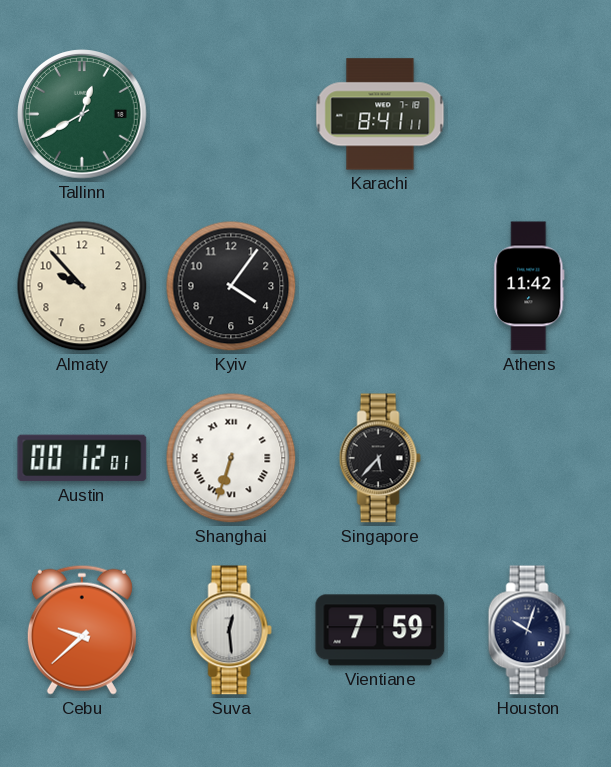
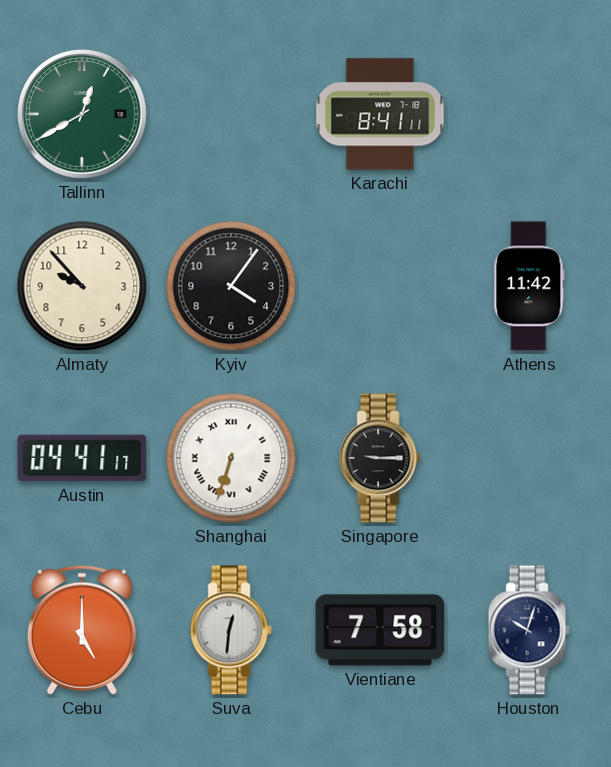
Austin: 00:12 -> 04:41 (82, 458)
Singapore: 5:37 -> 9:15 (380, 458)
Cebu: 9:38 -> 5:00 (82, 630)
Suva: 12:29 -> 12:31 (231, 630)
Vientiane: 7:59 -> 7:58 (380, 630)
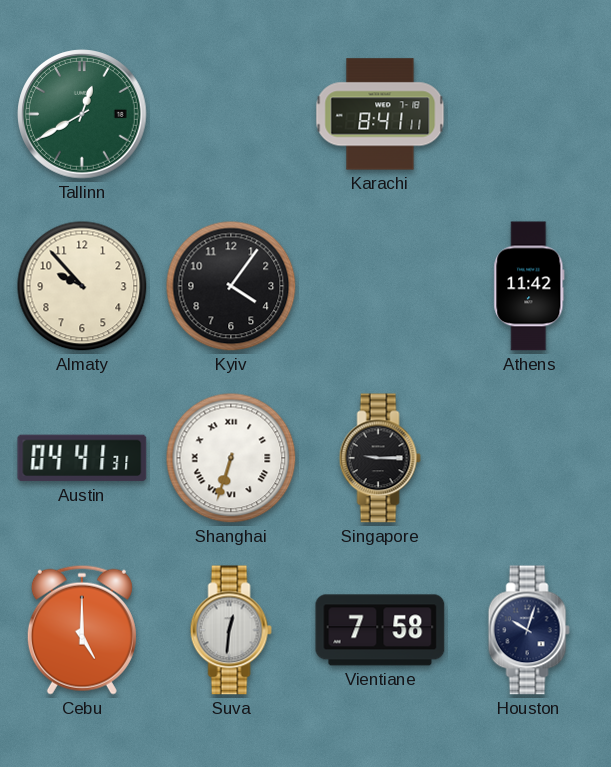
Austin: 04:41:17 -> 04:41:31 (82, 458)
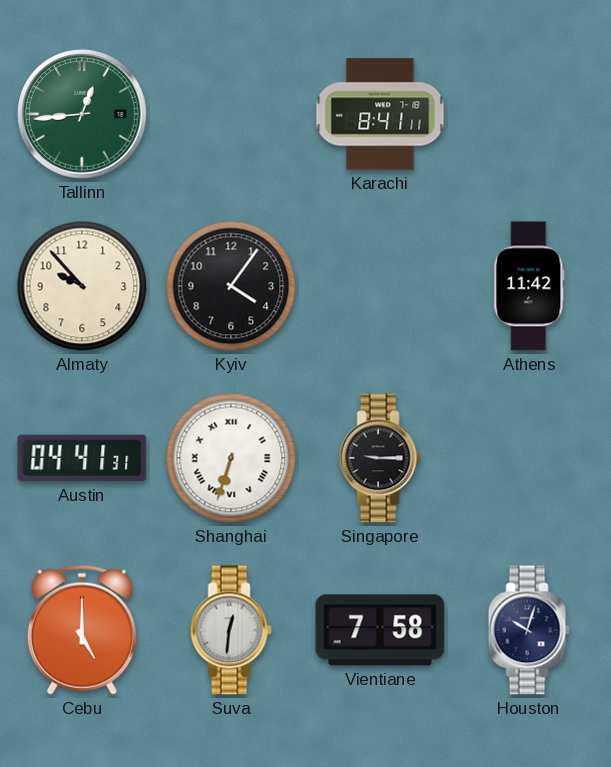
Tallinn: 12:40 -> 12:44 (82, 114)
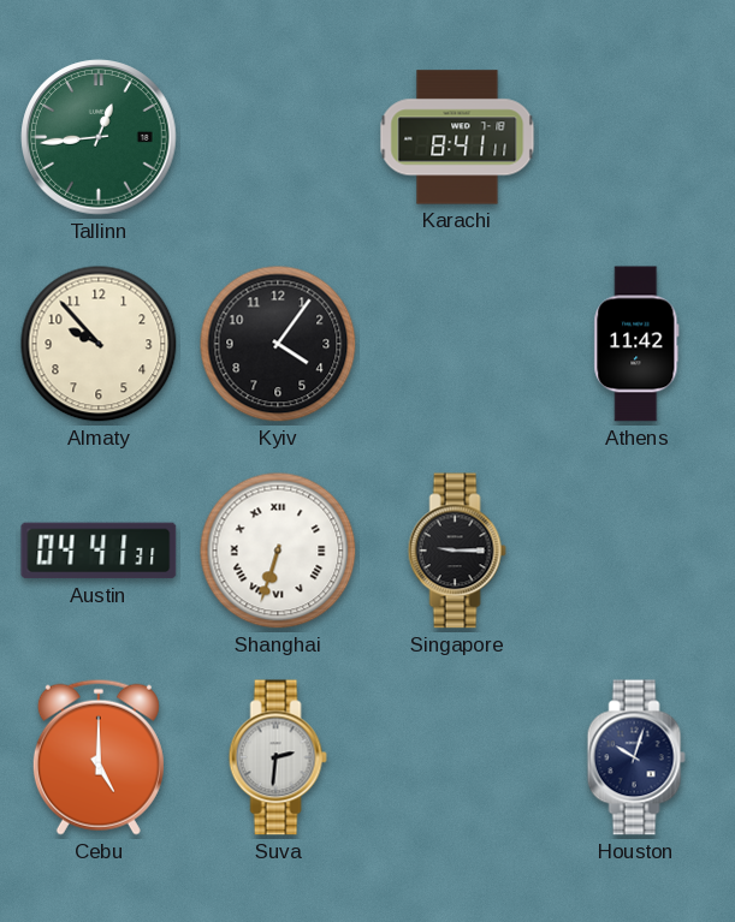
Suva: 12:31 -> 2:31 (278, 757)
Vientiane: 7:58 -> none (380, 630)
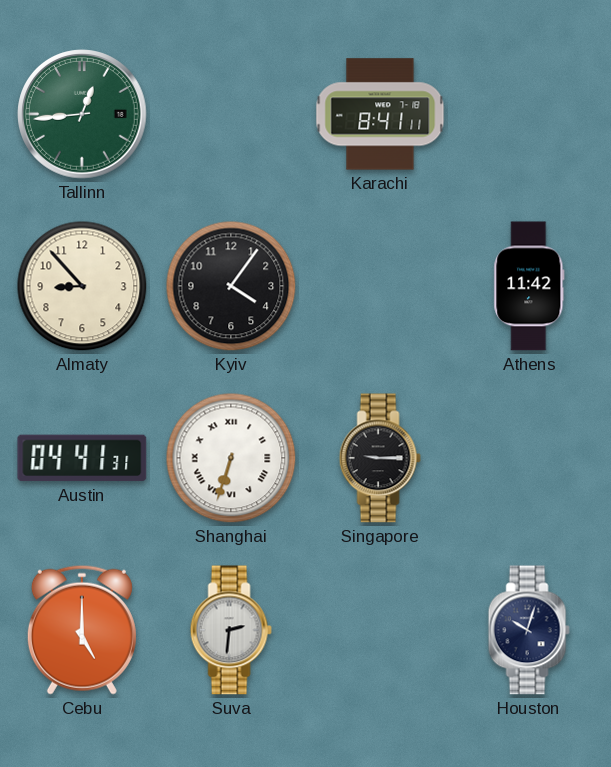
Almaty: 9:53 -> 8:53 (82, 286)
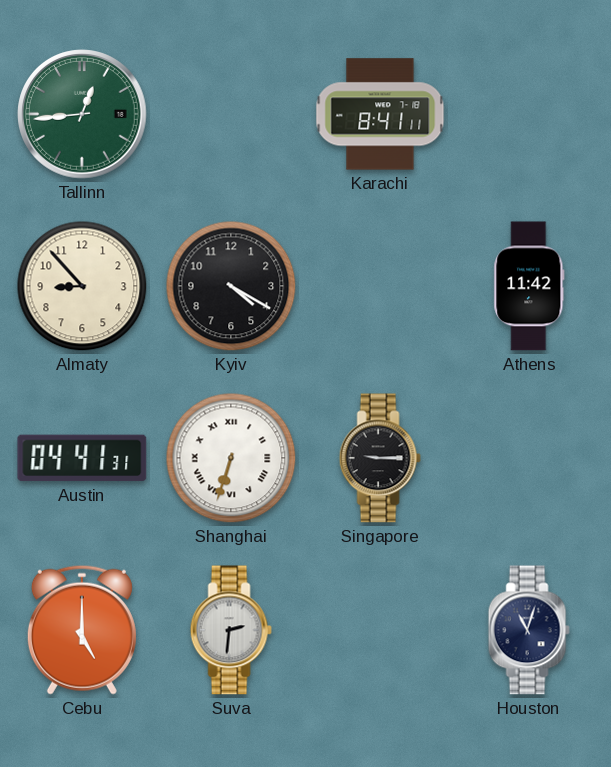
Kyiv: 4:06 -> 4:20 (231, 286)
Houston: 10:03 -> 11:03 (529, 630)
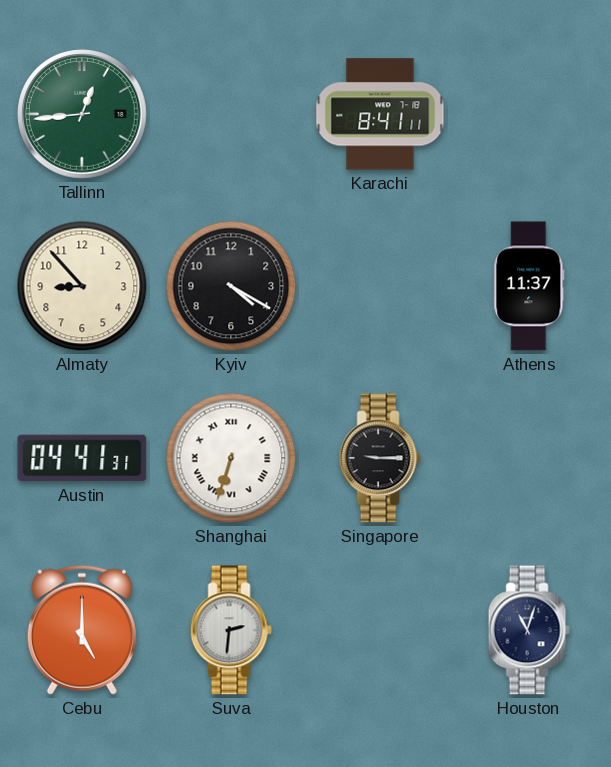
Athens: 11:42 -> 11:37 (529, 286)
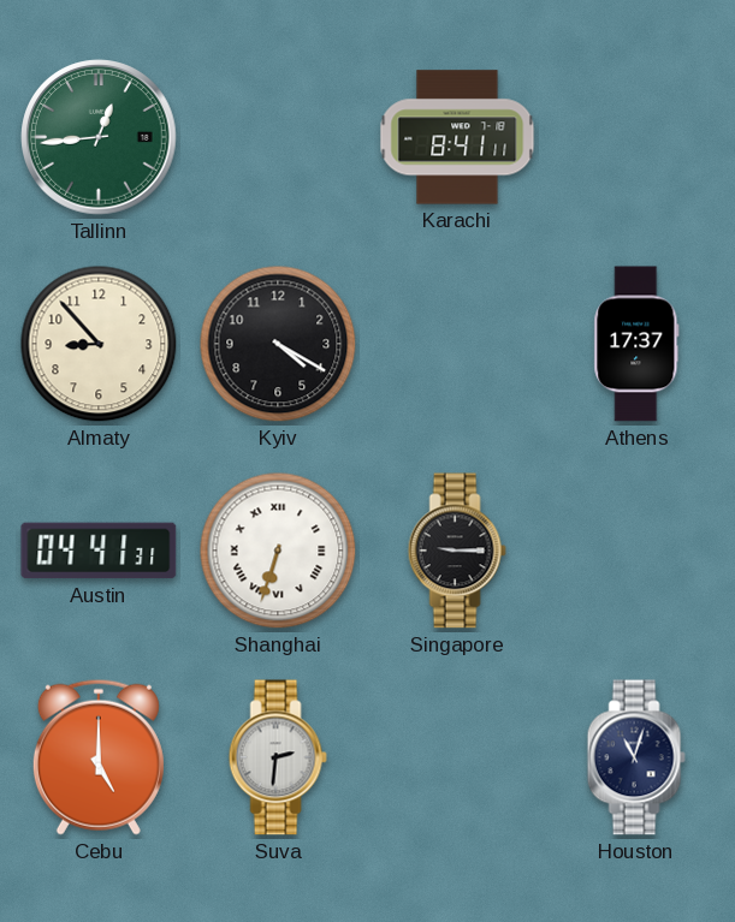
Athens: 11:37 -> 17:37 (636, 344)
